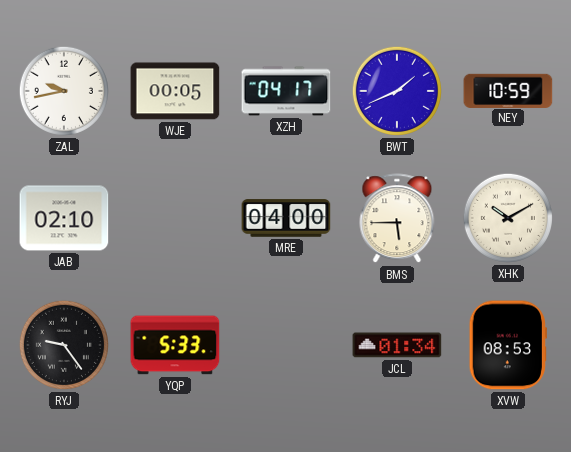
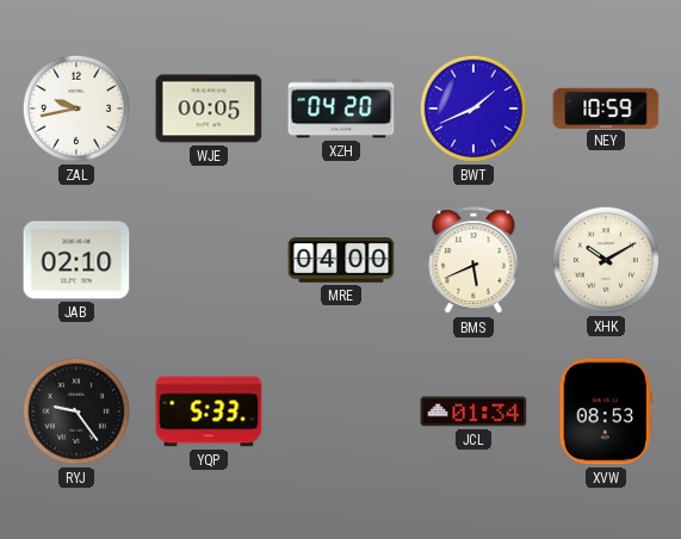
XZH: 04:17 -> 04:20 (341, 109)
BMS: 5:45 -> 5:41 (473, 261)
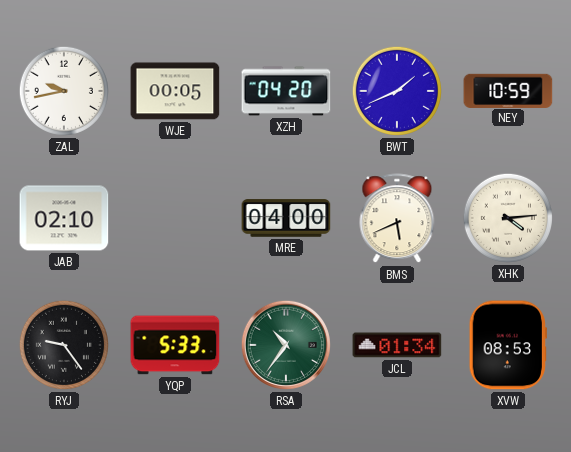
XHK: 10:10 -> 4:14 (508, 218)
RSA: none -> 10:36 (286, 345)
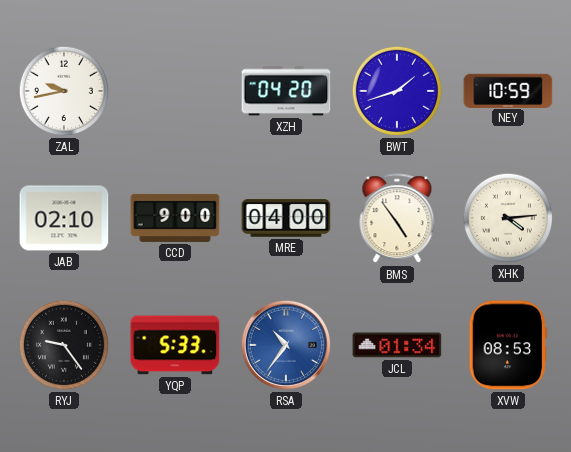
WJE: 00:05 -> none (175, 91)
BWT: 1:41 -> 1:42 (397, 91)
CCD: none -> 9:00 (175, 218)
BMS: 5:41 -> 4:54 (397, 219)
RSA dial: green -> blue (286, 345)
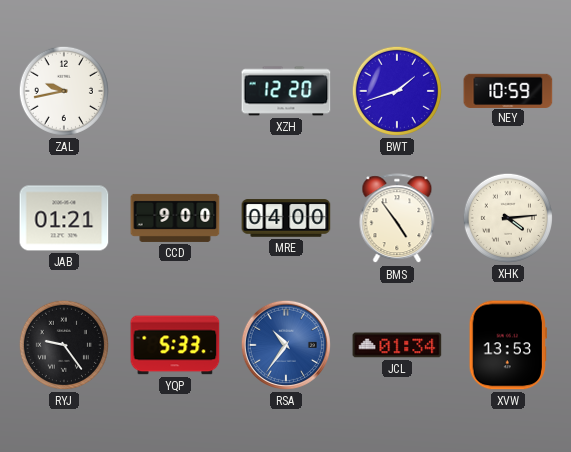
XZH: 04:20 -> 12:20 (286, 91)
JAB: 02:10 -> 01:21 (64, 218)
XVW: 08:53 -> 13:53 (508, 345)
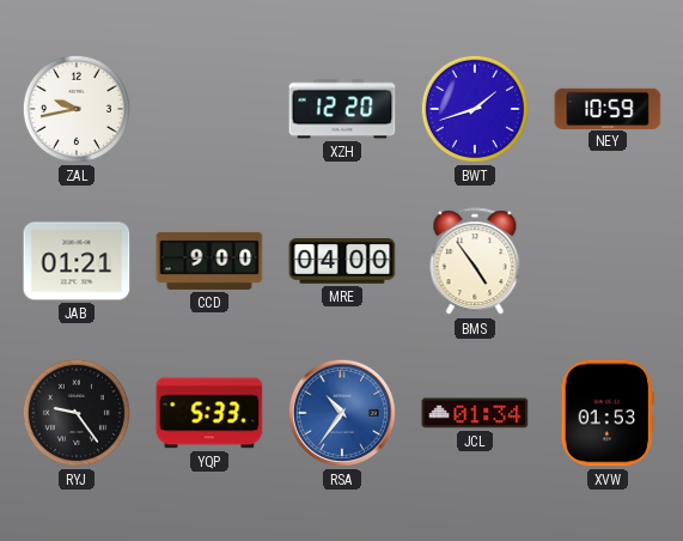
XHK: 4:14 -> none (508, 218)
XVW: 13:53 -> 01:53 (608, 413)
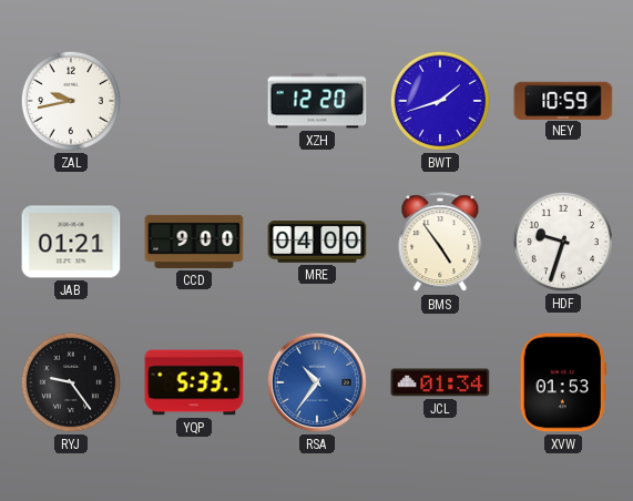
HDF: none -> 9:33 (563, 242)
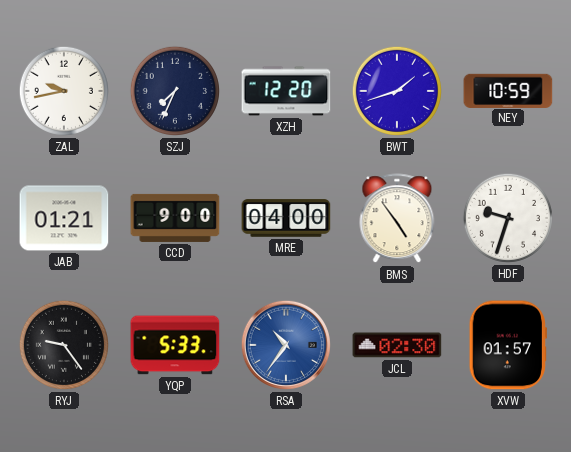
SZJ: none -> 7:34 (175, 91)
JCL: 01:34 -> 02:30 (397, 345)
XVW: 01:53 -> 01:57 (508, 345)
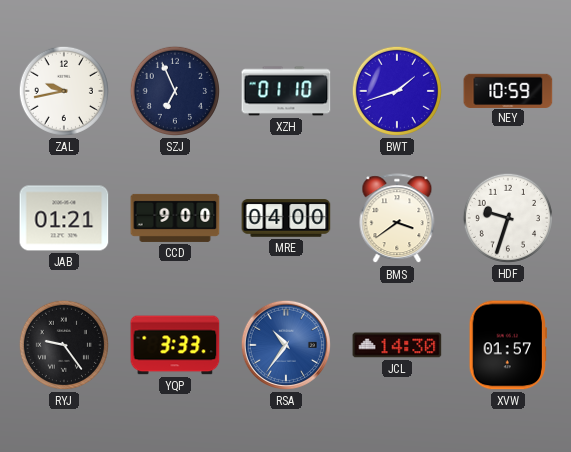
SZJ: 7:34 -> 6:56 (175, 91)
XZH: 12:20 -> 01:10 (286, 91)
BMS: 4:54 -> 3:39 (397, 219)
YQP: 5:33 -> 3:33 (175, 345)
JCL: 02:30 -> 14:30 (397, 345)
